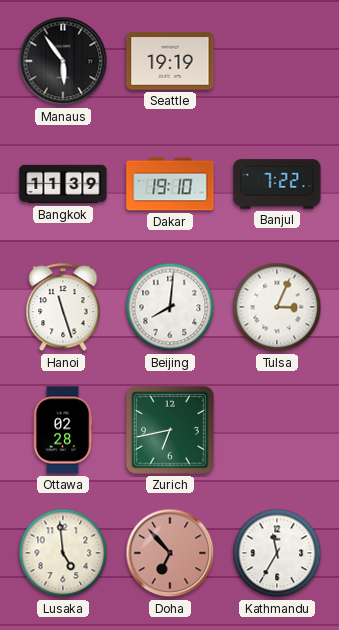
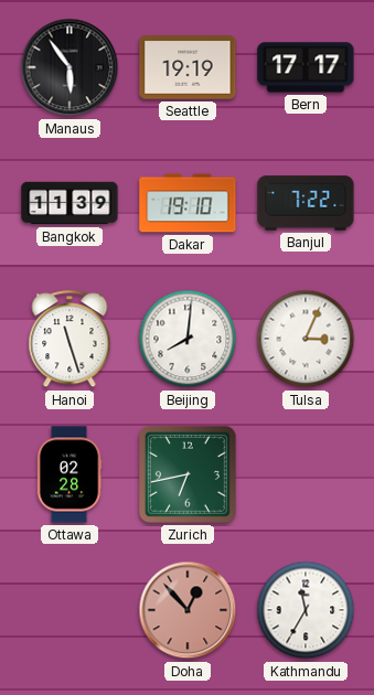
Bern: none -> 17:17 (306, 67)
Lusaka: 4:59 -> none (63, 553)
Doha: 6:53 -> 12:53 (188, 610)
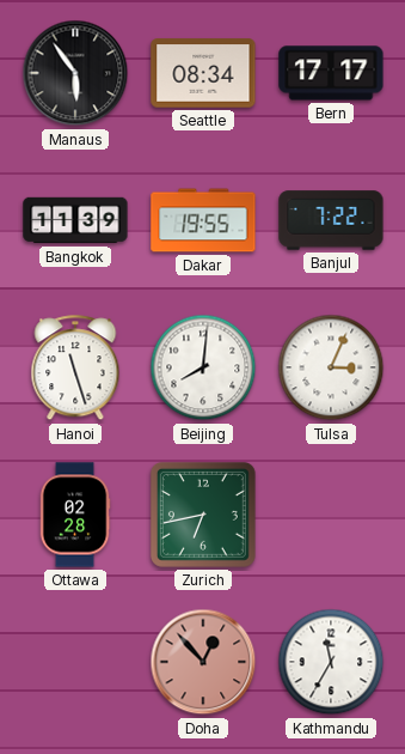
Seattle: 19:19 -> 08:34 (203, 73)
Dakar: 19:10 -> 19:55 (203, 220)
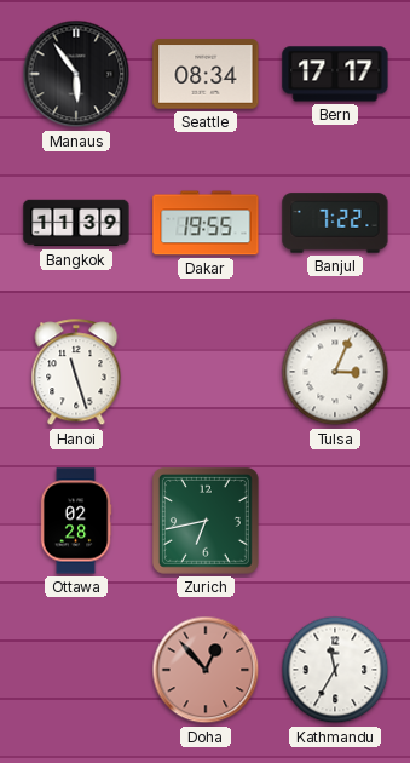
Beijing: 8:01 -> none (203, 367)
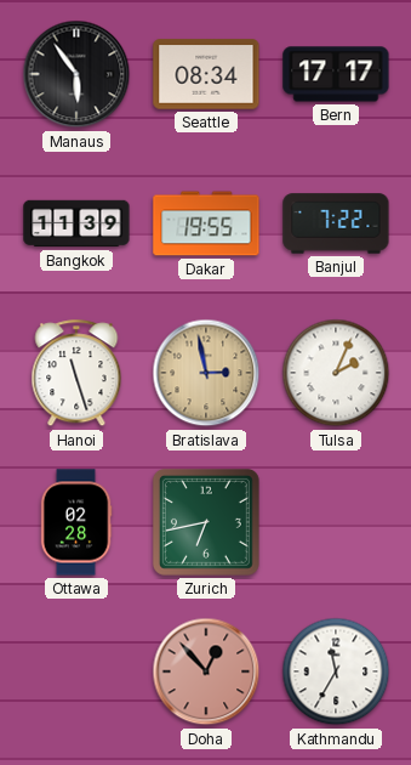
Bratislava: none -> 2:58 (206, 373)
Tulsa: 3:04 -> 2:04 (336, 373)
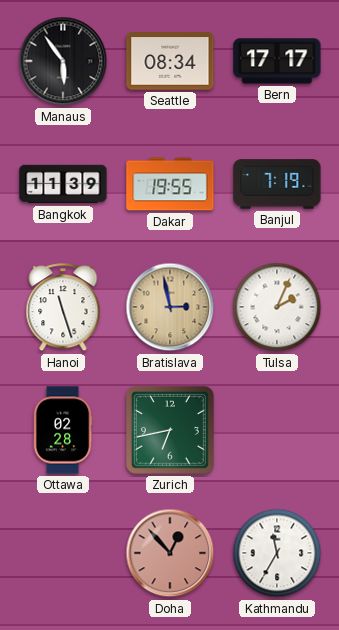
Banjul: 7:22 -> 7:19 (277, 184)
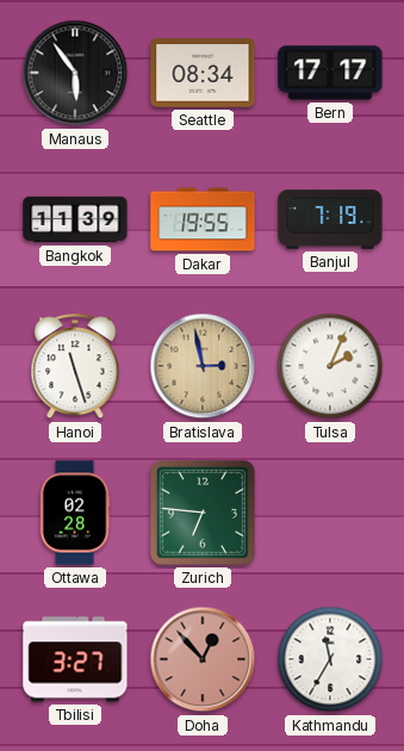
Zurich: 6:43 -> 6:46 (203, 513)
Tbilisi: none -> 3:27 (75, 659)
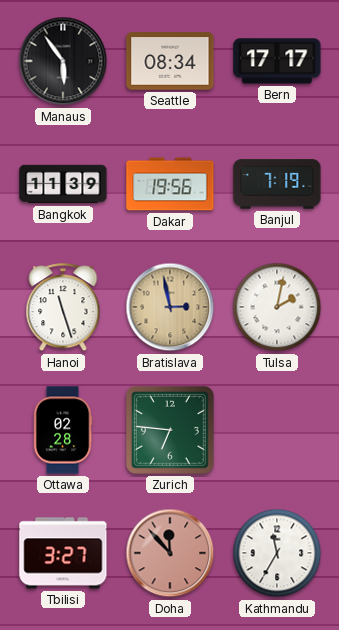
Dakar: 19:55 -> 19:56 (170, 184)
Tulsa: 2:04 -> 2:02 (277, 307)
Doha: 12:53 -> 11:53 (170, 553)
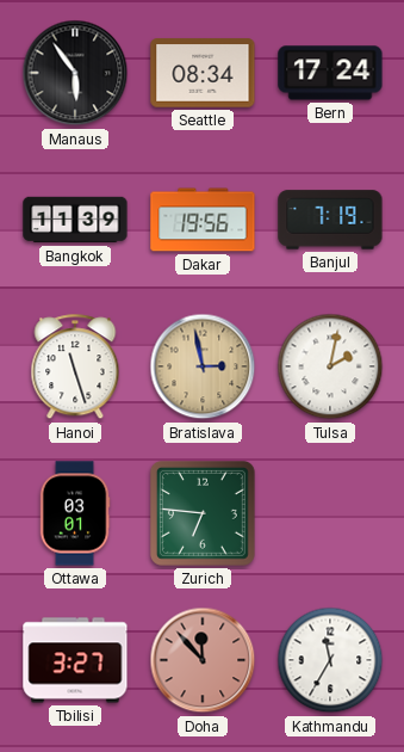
Bern: 17:17 -> 17:24 (330, 73)
Ottawa: 02:28 -> 03:01 (75, 513)
